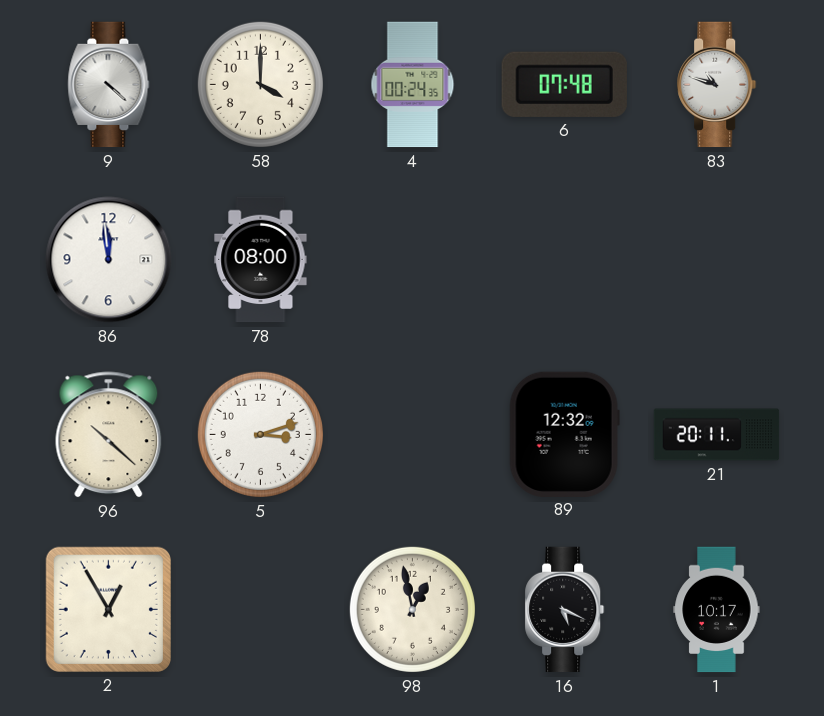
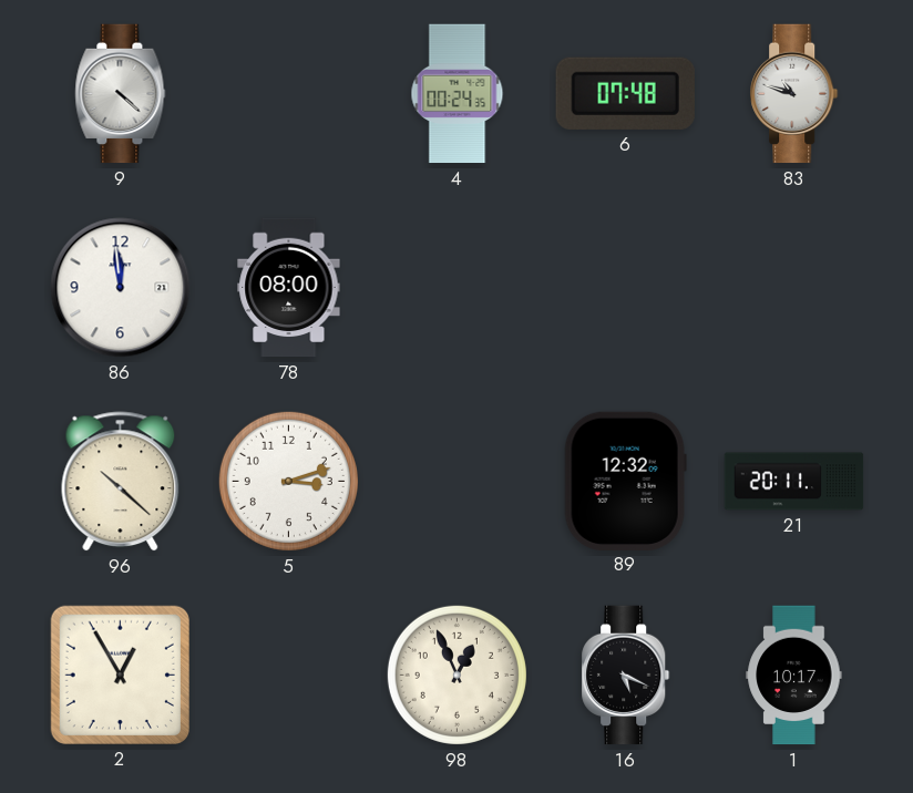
58: 4:00 -> none (260, 84)
98: 12:58 -> 12:56 (456, 674)
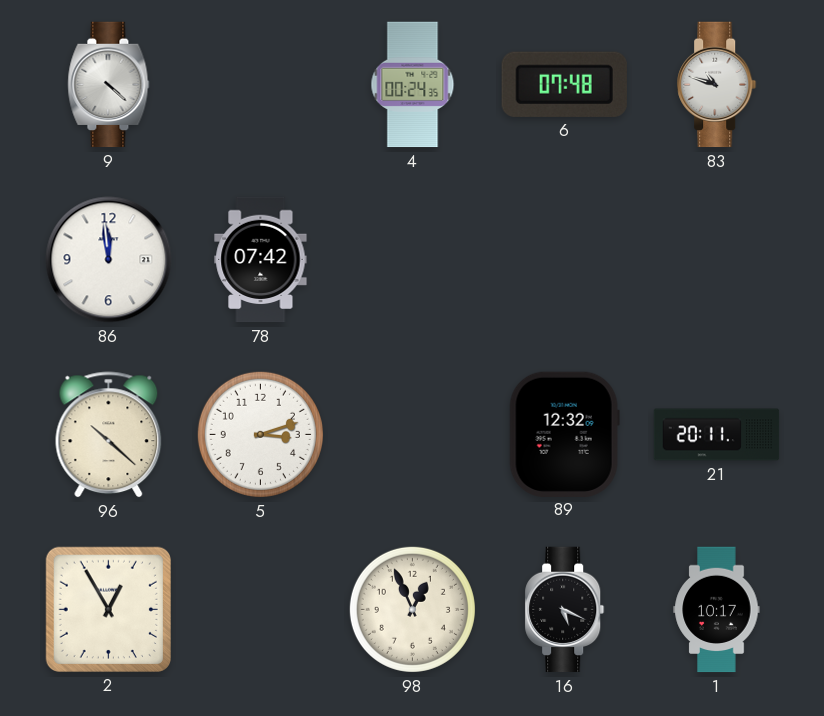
78: 08:00 -> 07:42 (261, 260)
